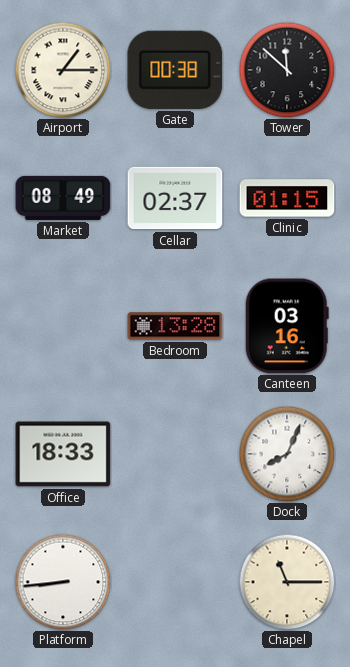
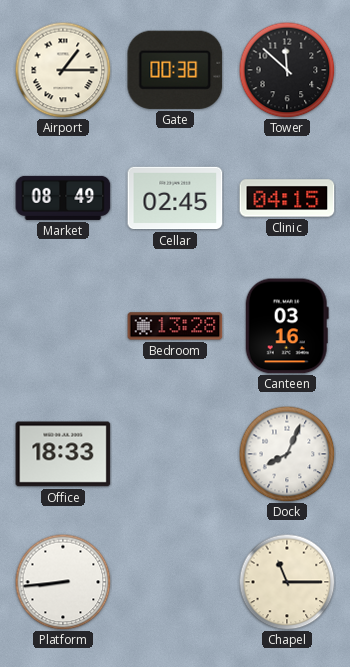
Cellar: 02:37 -> 02:45 (175, 198)
Clinic: 01:15 -> 04:15 (287, 198)
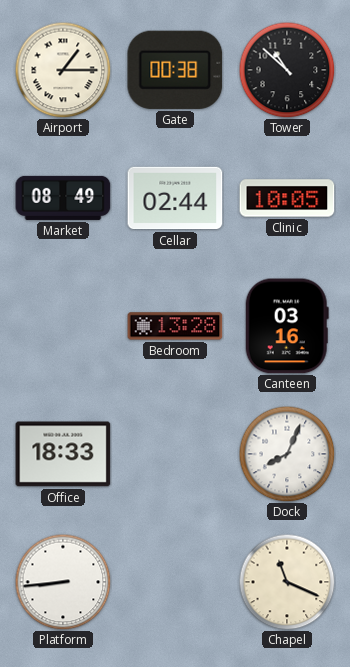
Tower: 11:52 -> 10:52 (287, 70)
Cellar: 02:45 -> 02:44 (175, 198)
Clinic: 04:15 -> 10:05 (287, 198)
Chapel: 11:15 -> 11:19 (287, 582)
